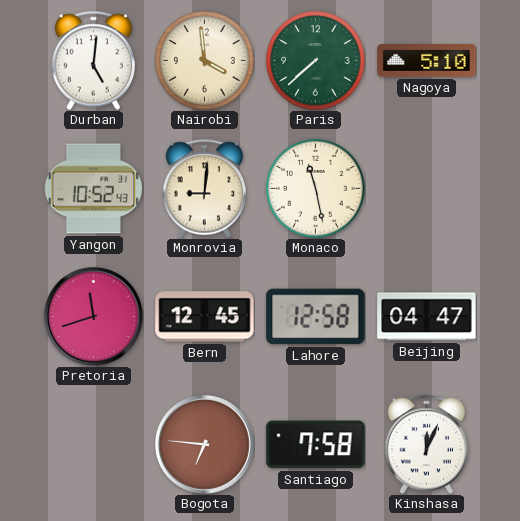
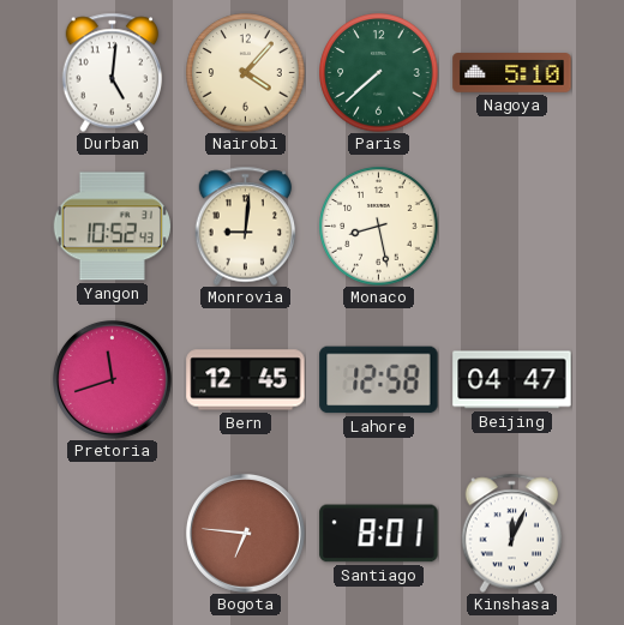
Nairobi: 3:59 -> 4:07 (246, 73)
Monaco: 11:28 -> 8:28 (379, 227)
Santiago: 7:58 -> 8:01 (379, 534)
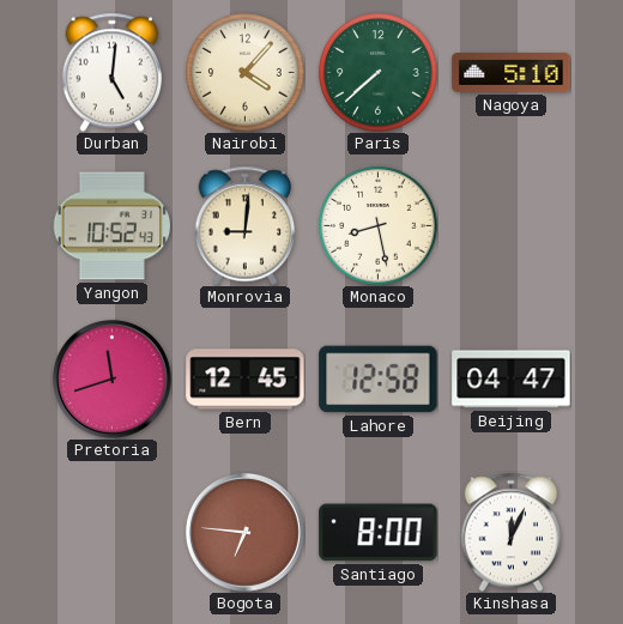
Santiago: 8:01 -> 8:00 (379, 533)
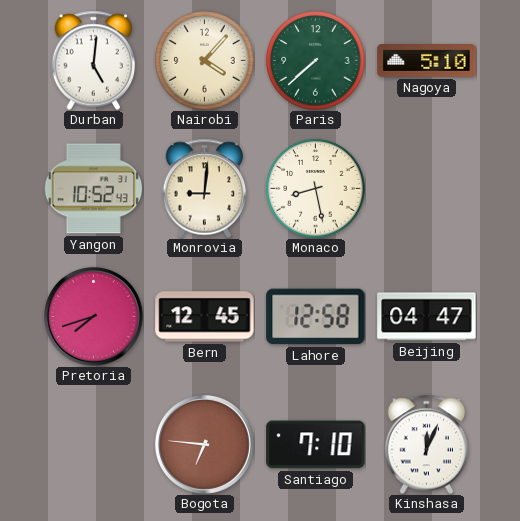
Pretoria: 11:42 -> 7:42 (93, 316)
Santiago: 8:00 -> 7:10 (316, 445)
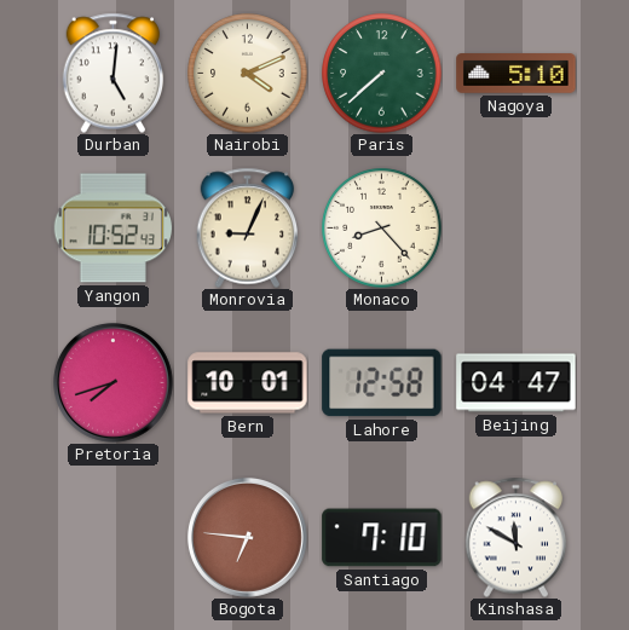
Nairobi: 4:07 -> 4:11 (248, 74)
Monrovia: 9:01 -> 9:04 (248, 227)
Monaco: 8:28 -> 8:23 (382, 229)
Bern: 12:45 -> 10:01 (248, 383)
Kinshasa: 12:04 -> 11:50 (517, 537)
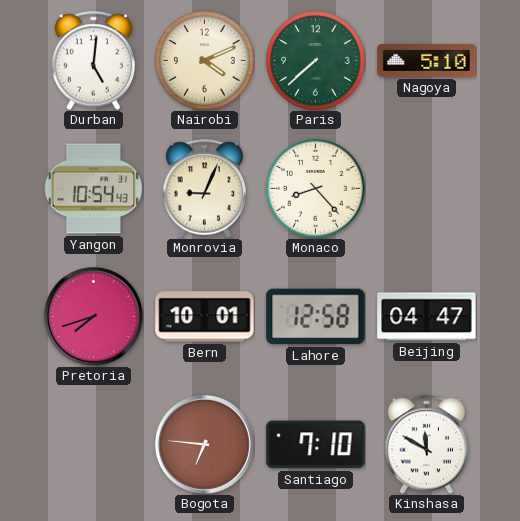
Yangon: 10:52 -> 10:54 (93, 189)
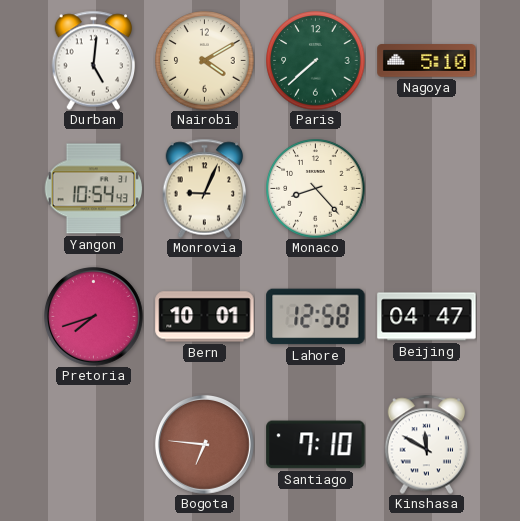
Nairobi: 4:11 -> 4:10 (205, 61)
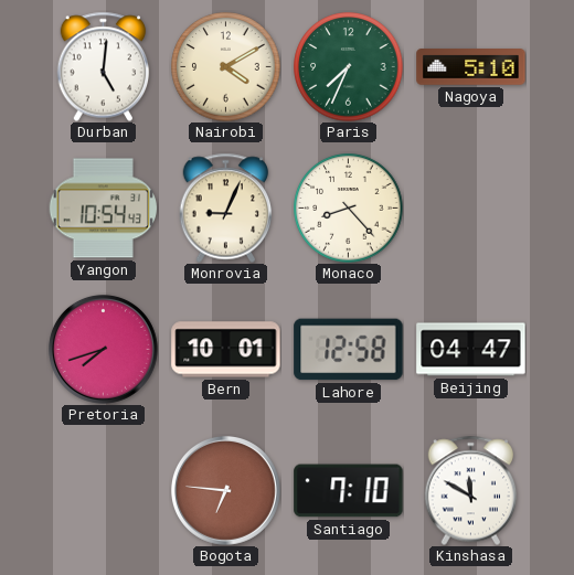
Paris: 7:38 -> 7:34 (349, 67)
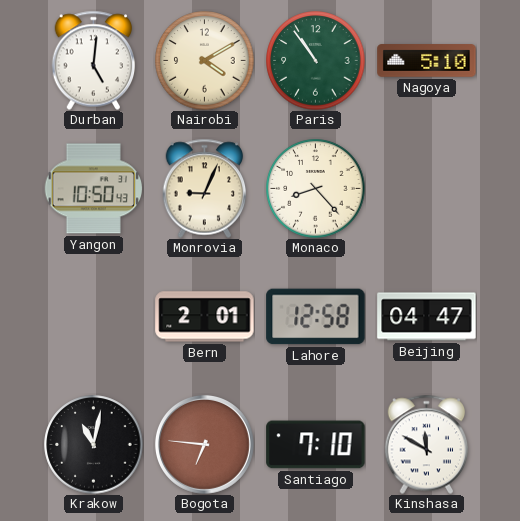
Paris: 7:34 -> 10:54 (316, 61)
Yangon: 10:54 -> 10:50 (93, 189)
Pretoria: 7:42 -> none (103, 349)
Bern: 10:01 -> 2:01 (205, 317)
Krakow: none -> 11:02 (94, 445)
